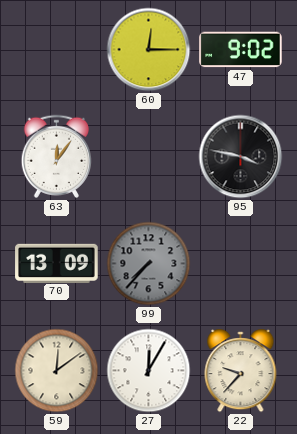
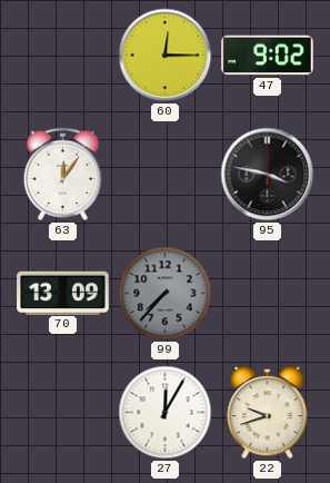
59: 12:09 -> none (57, 371)
22: 9:37 -> 9:42 (268, 413)
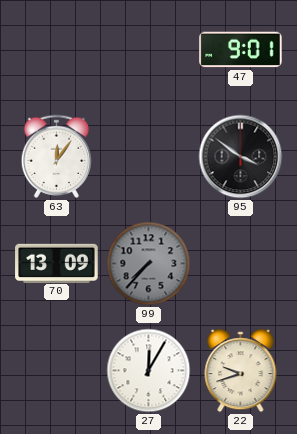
60: 12:15 -> none (166, 56)
47: 9:02 -> 9:01 (241, 50)
95: 3:47 -> 3:51 (241, 157)
